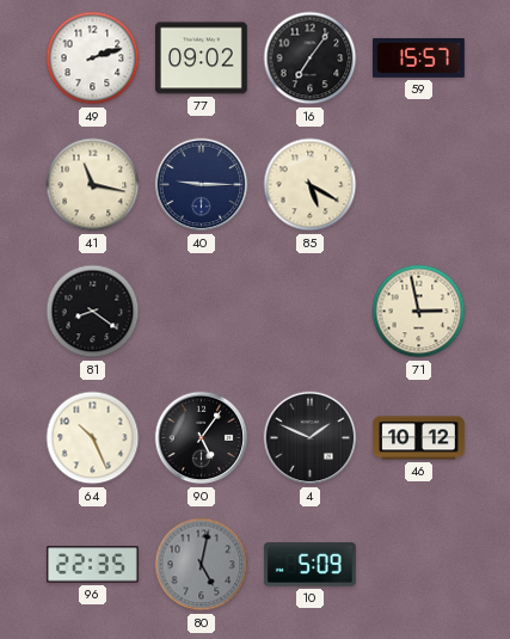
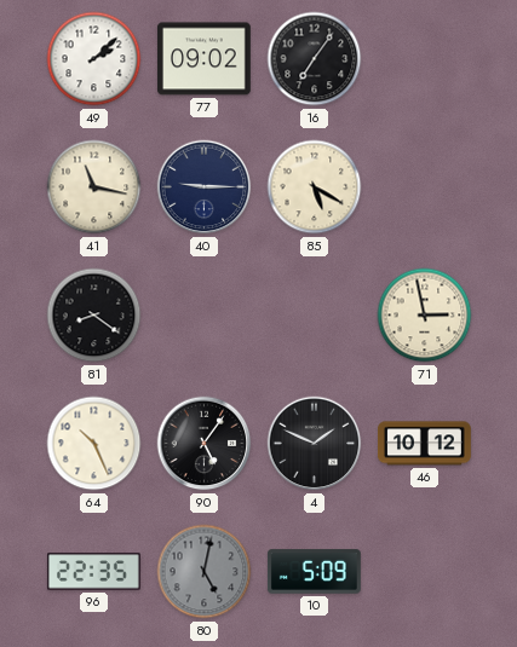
49: 2:12 -> 2:08 (94, 59)
59: 15:57 -> none (418, 57)
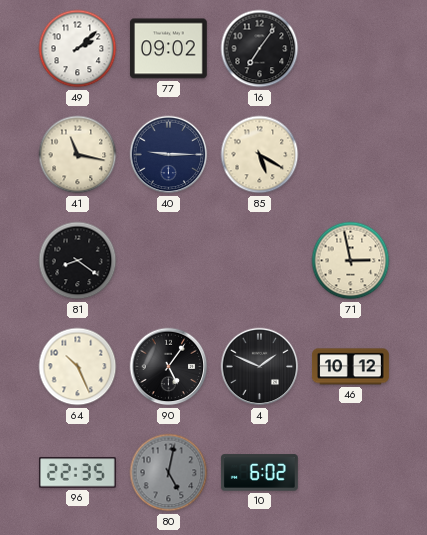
10: 5:09 -> 6:02 (259, 473)
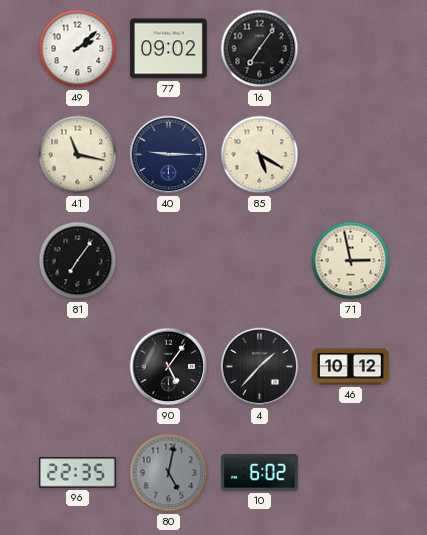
81: 8:21 -> 7:06 (78, 261)
64: 10:26 -> none (78, 367)
4: 1:49 -> 1:37 (260, 367)
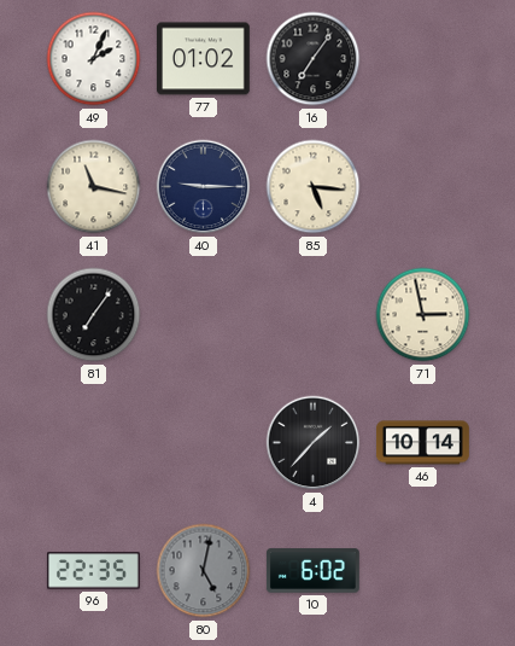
49: 2:08 -> 2:04 (94, 59)
77: 09:02 -> 01:02 (203, 59)
85: 5:20 -> 5:16 (314, 187)
90: 5:06 -> none (169, 367)
46: 10:12 -> 10:14 (423, 443)
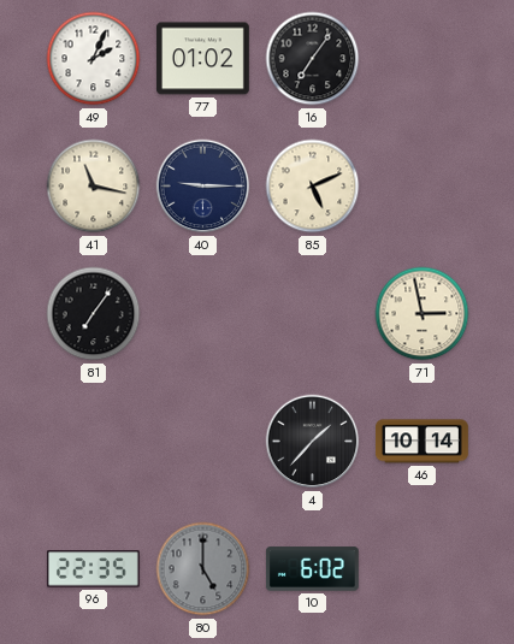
85: 5:16 -> 5:11 (313, 187)
80: 5:02 -> 5:00 (203, 569)
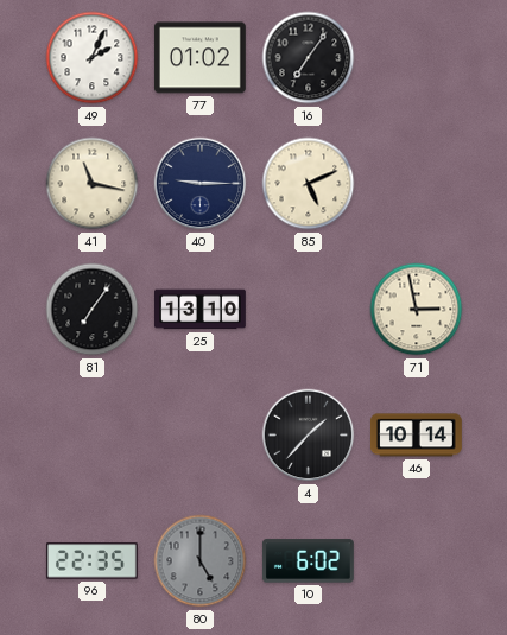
25: none -> 13:10 (201, 310)
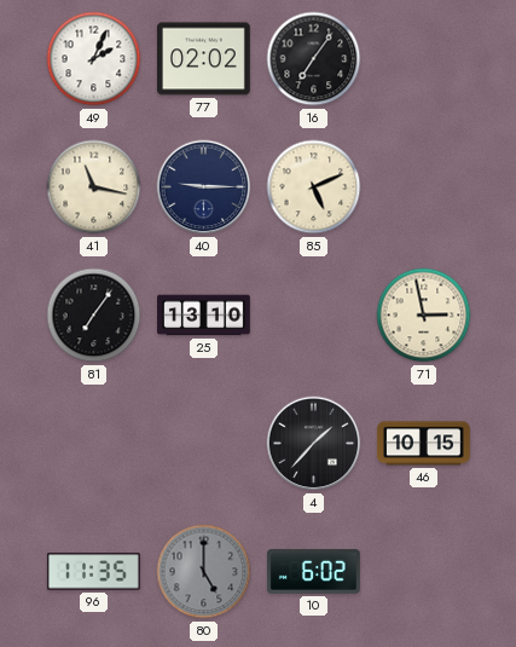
77: 01:02 -> 02:02 (203, 59)
46: 10:14 -> 10:15 (424, 444)
96: 22:35 -> 11:35 (93, 572)
